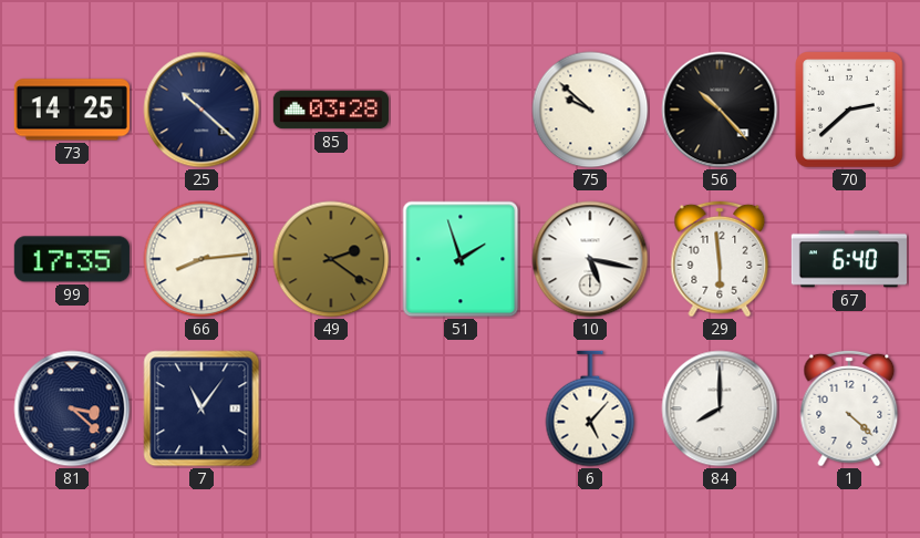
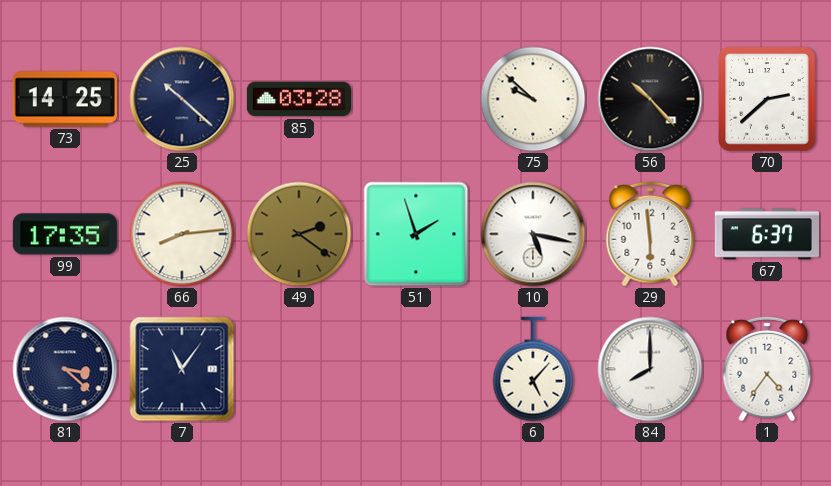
67: 6:40 -> 6:37 (767, 234)
1: 4:22 -> 4:36 (767, 369)
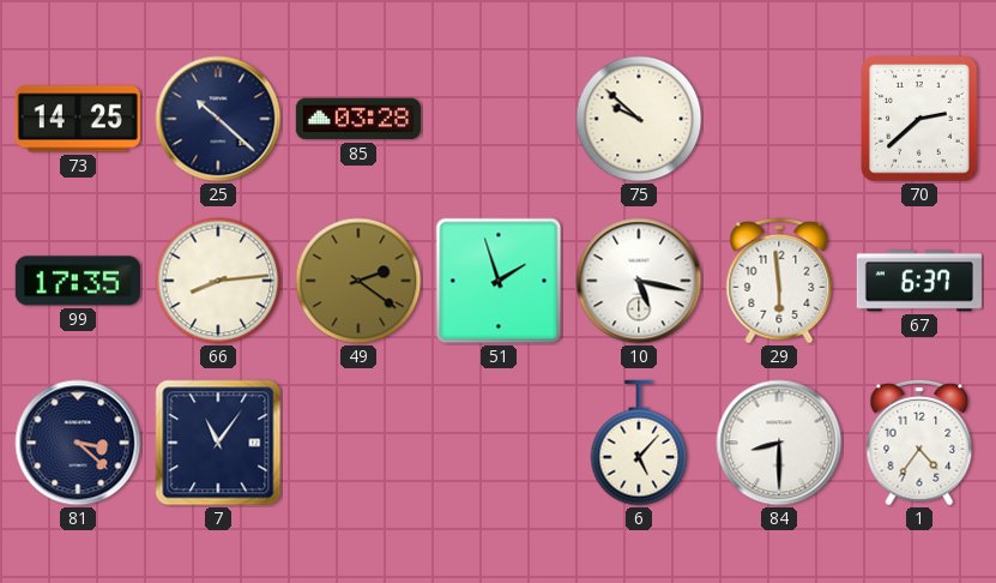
56: 10:23 -> none (650, 99)
84: 8:00 -> 8:30 (779, 443)
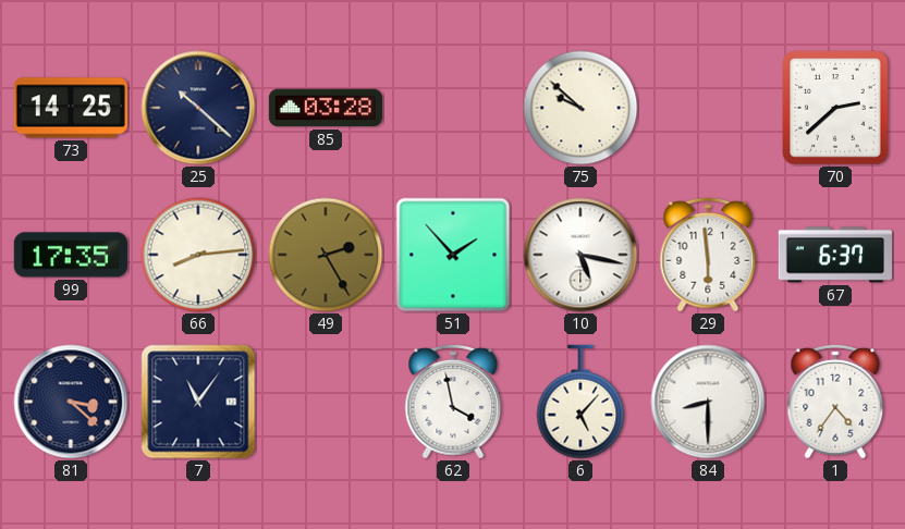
49: 2:21 -> 2:25 (326, 255)
51: 1:57 -> 1:53 (453, 255)
62: none -> 3:58 (453, 402)
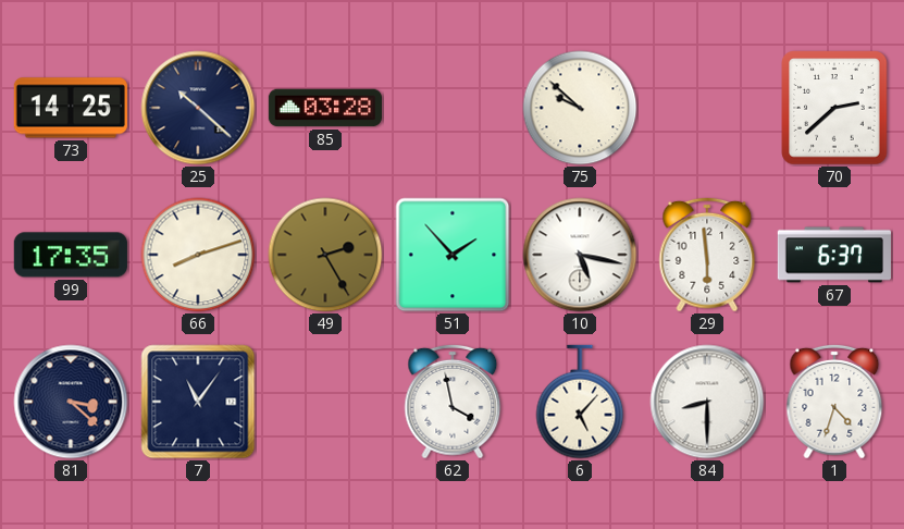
66: 8:14 -> 8:12 (198, 255)
1: 4:36 -> 4:33 (834, 402)
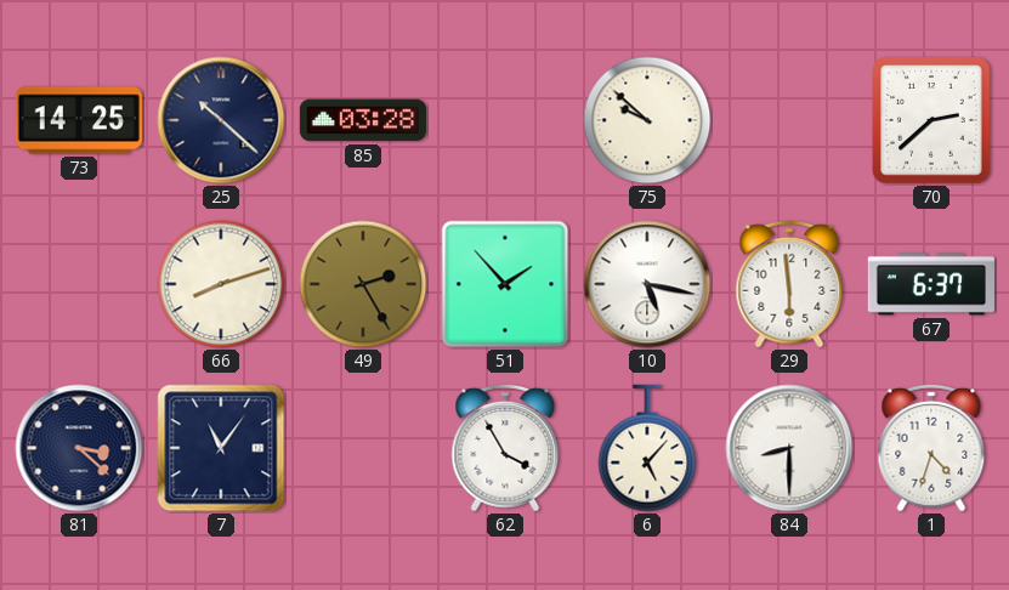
99: 17:35 -> none (71, 255)
62: 3:58 -> 3:55 (505, 448)
